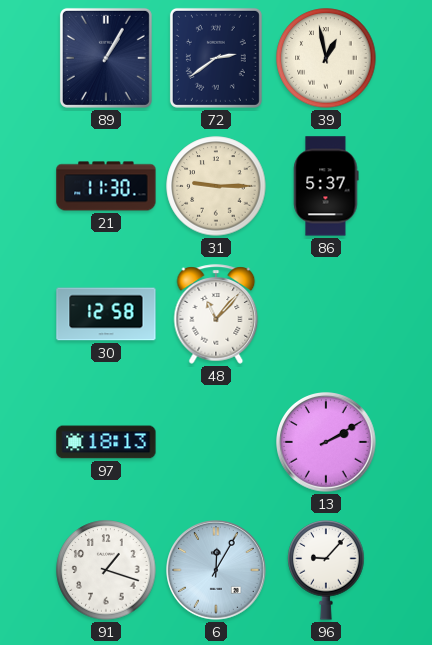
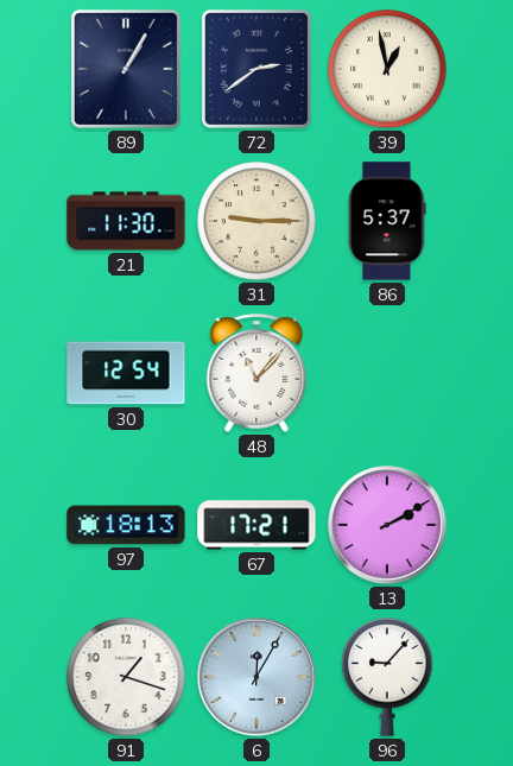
30: 12:58 -> 12:54 (126, 373)
67: none -> 17:21 (256, 525)
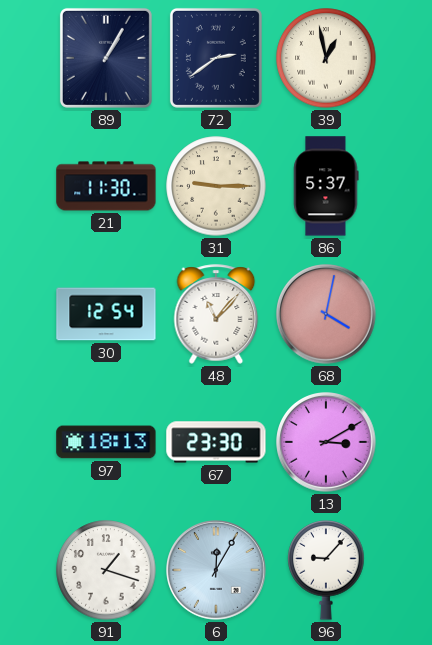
68: none -> 4:02 (327, 315)
67: 17:21 -> 23:30 (216, 442)
13: 2:10 -> 3:10 (327, 443)
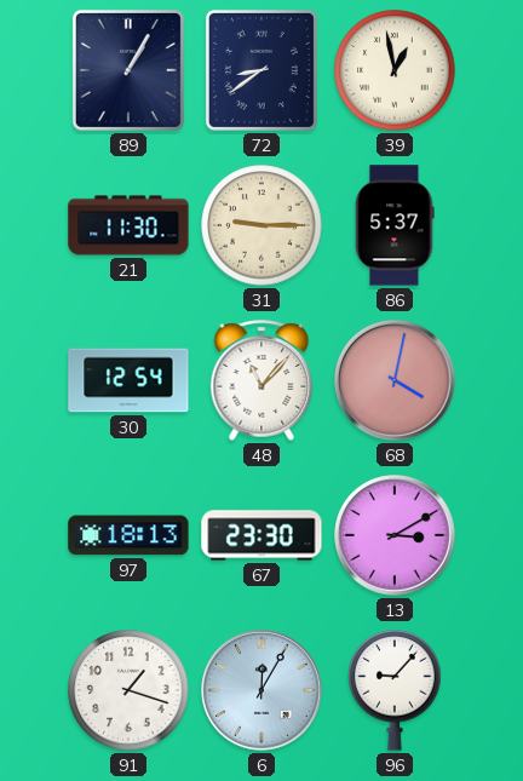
72: 2:39 -> 8:39 (261, 70)
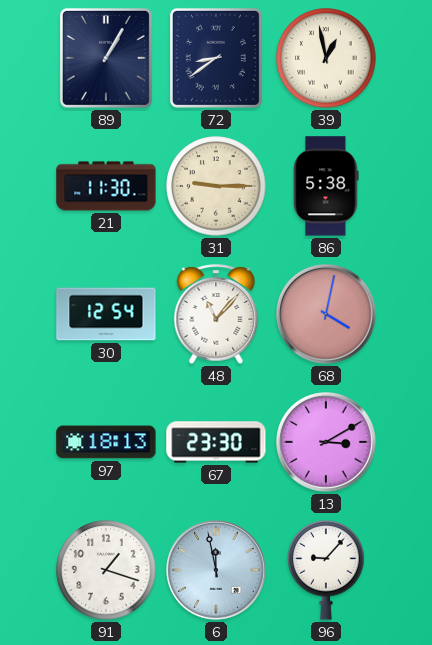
86: 5:37 -> 5:38 (326, 186)
6: 12:05 -> 11:58 (217, 571)
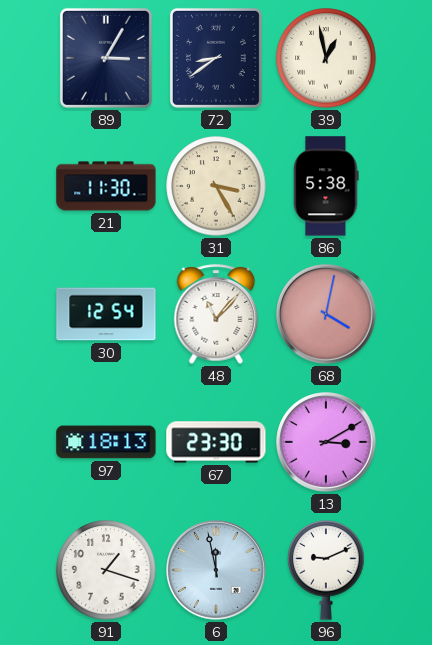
89: 1:05 -> 3:05 (106, 58)
31: 9:15 -> 3:25 (216, 186)
96: 9:07 -> 9:11 (326, 570)
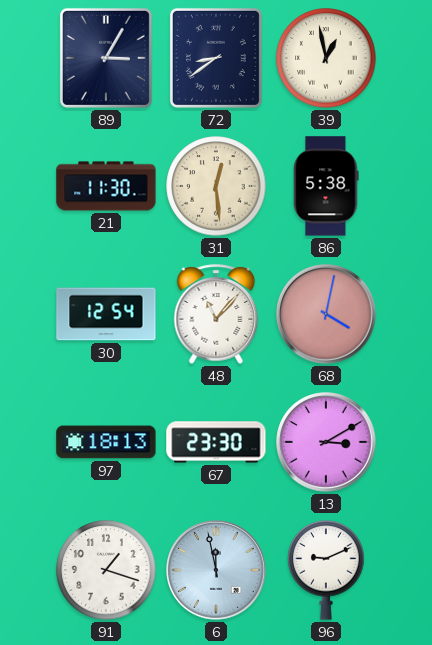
31: 3:25 -> 12:29 (216, 186)
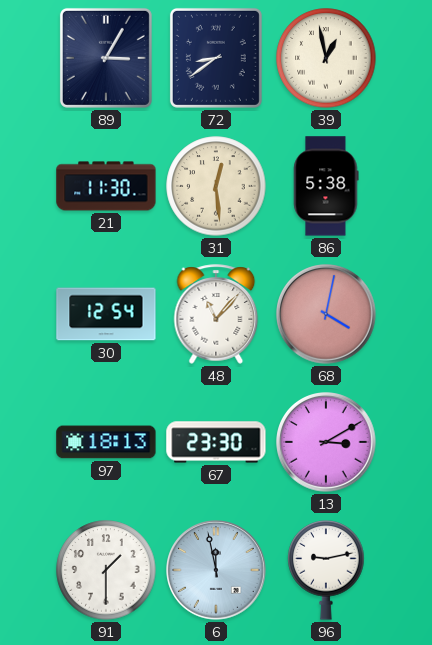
91: 1:18 -> 1:30 (106, 570)
96: 9:11 -> 9:13 (326, 570)
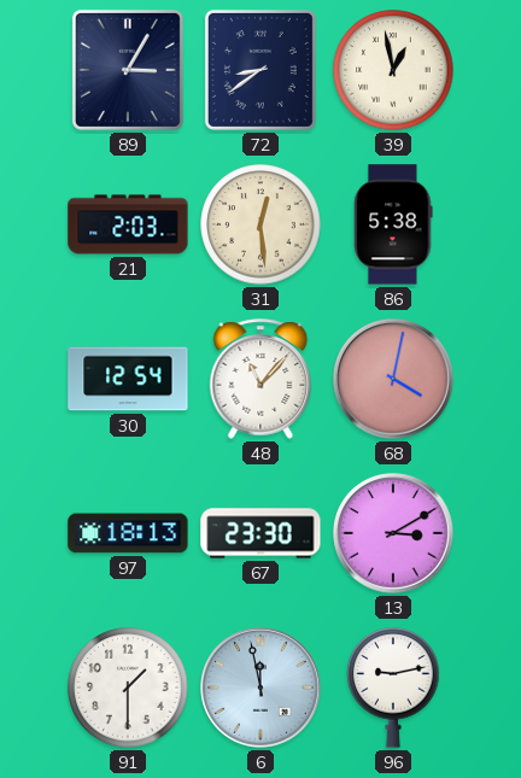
21: 11:30 -> 2:03 (128, 224)
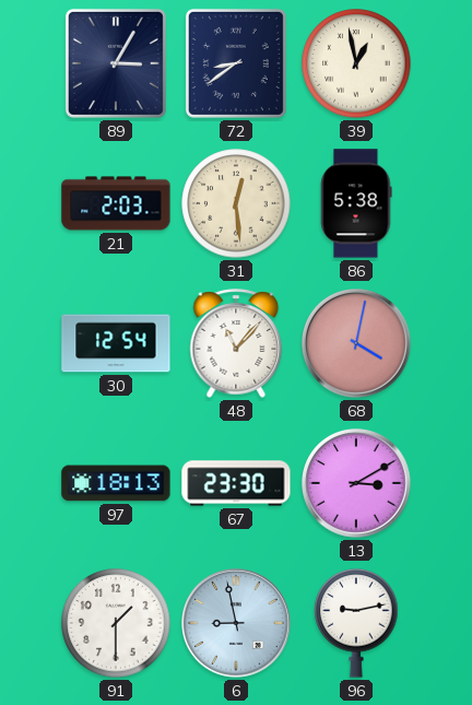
6: 11:58 -> 8:58 (237, 624)
